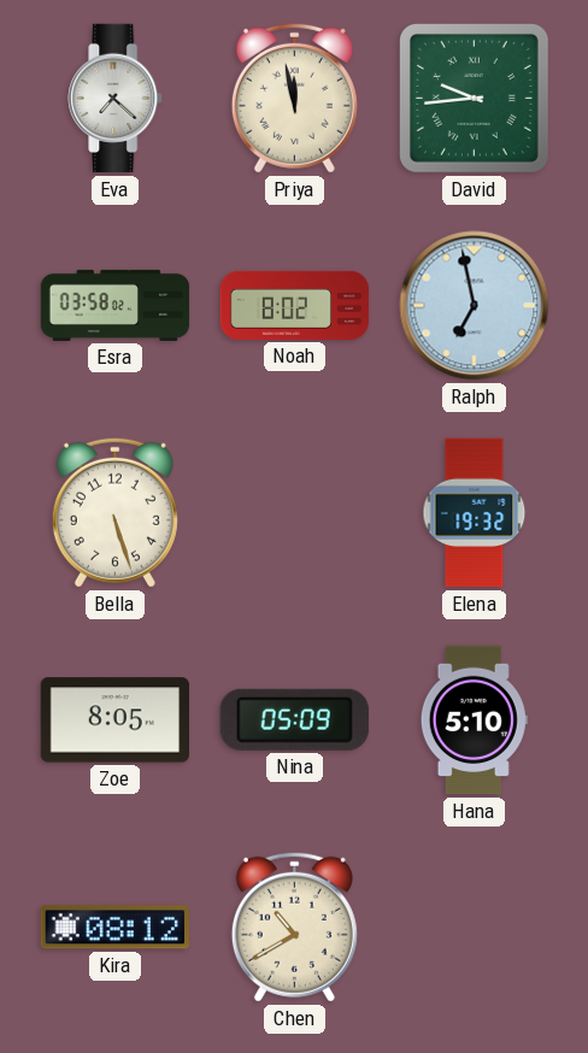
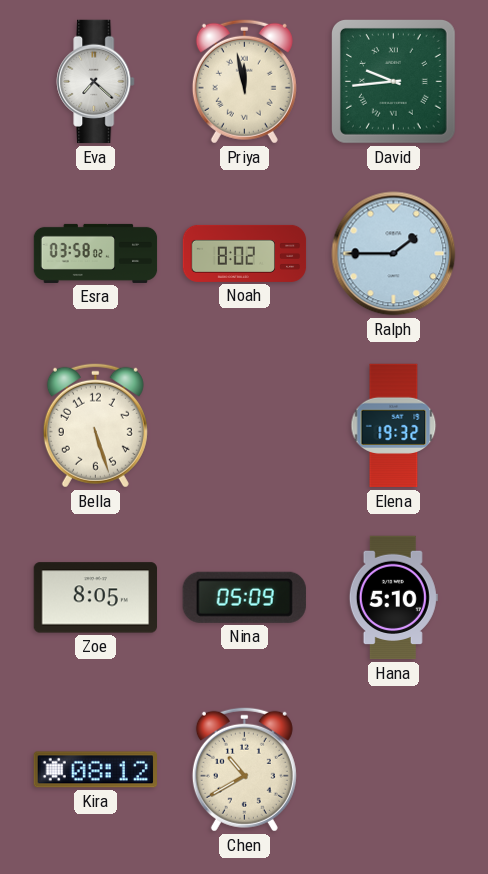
Ralph: 6:58 -> 1:45 (394, 254)
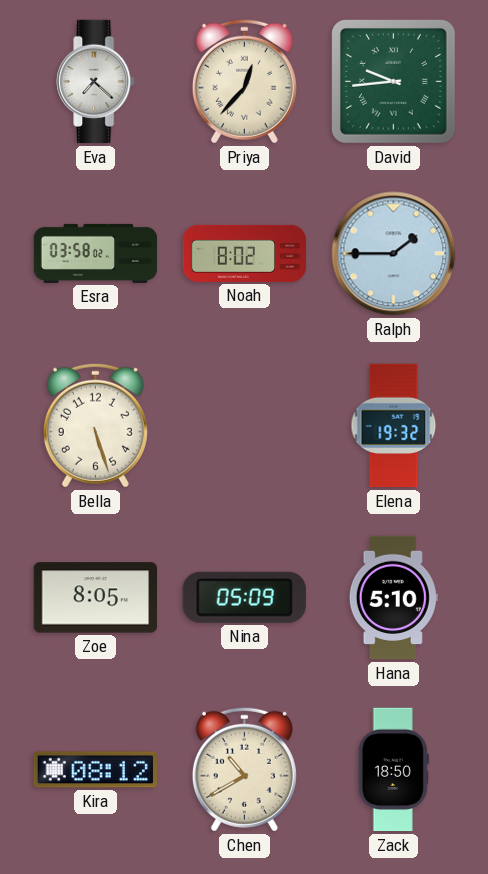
Priya: 11:58 -> 12:37 (244, 81)
Zack: none -> 18:50 (393, 770)
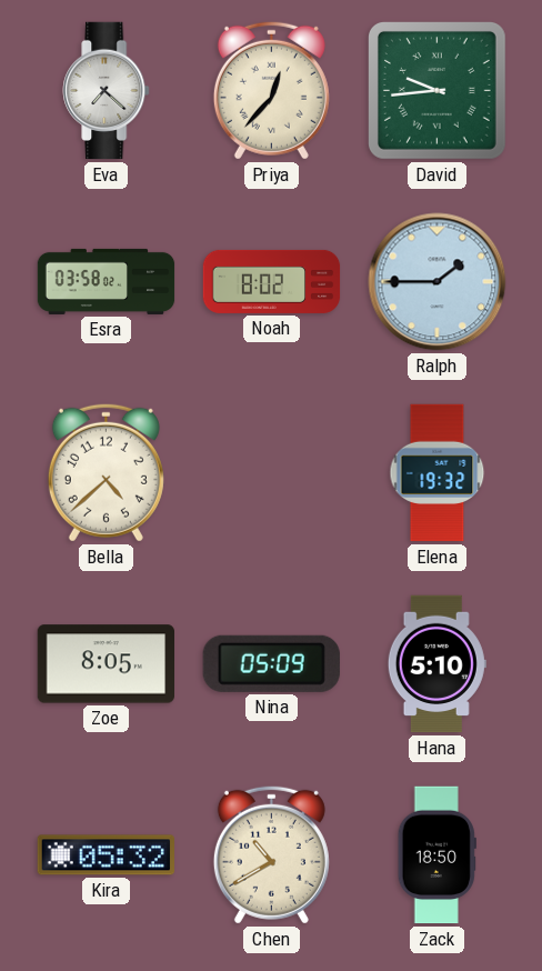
Bella: 5:27 -> 4:38 (106, 472)
Kira: 08:12 -> 05:32 (106, 855)
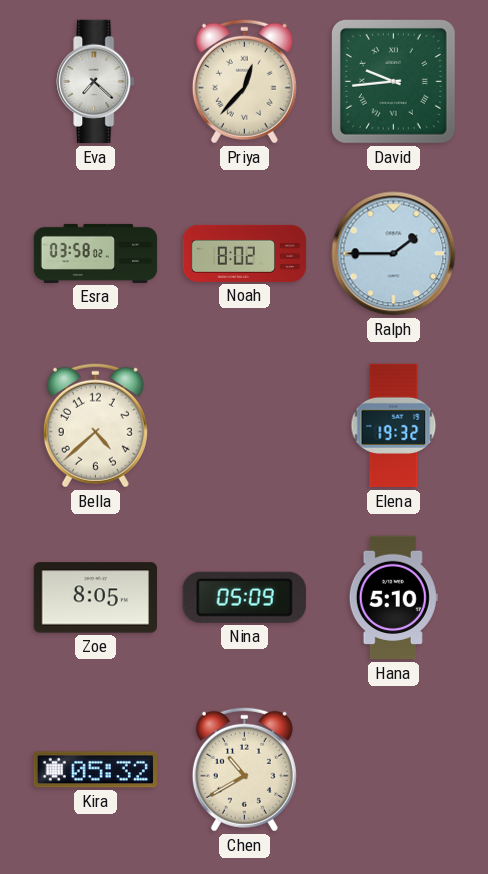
Zack: 18:50 -> none (436, 855)
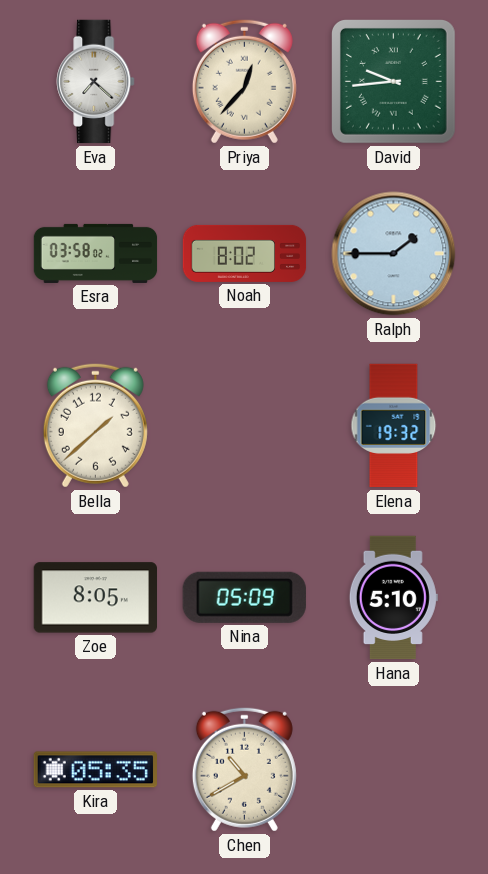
Bella: 4:38 -> 1:38 (95, 425)
Kira: 05:32 -> 05:35 (95, 770)
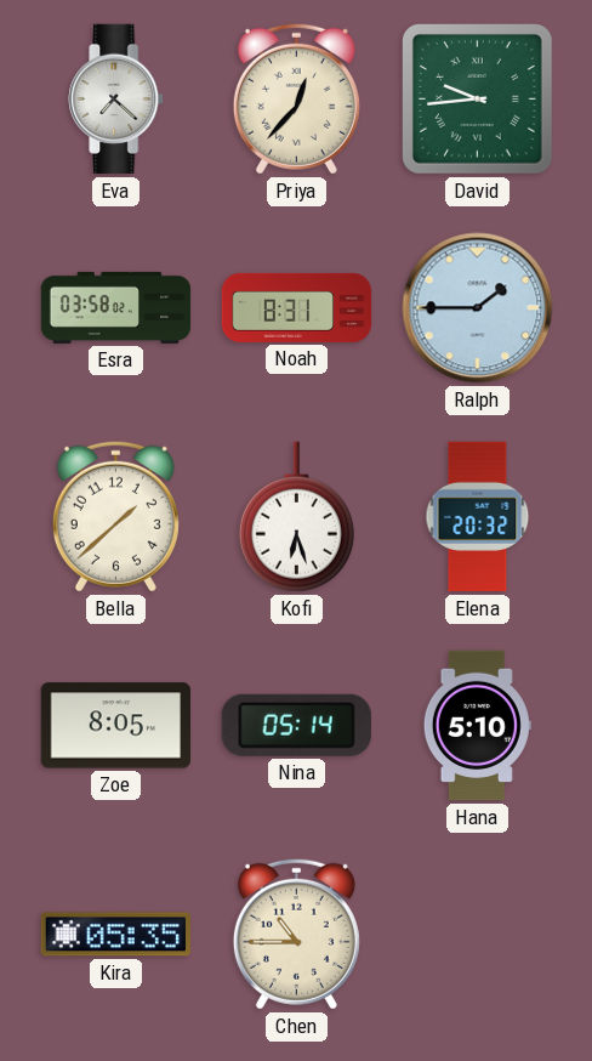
Noah: 8:02 -> 8:31 (297, 307)
Kofi: none -> 6:27 (296, 517)
Elena: 19:32 -> 20:32 (478, 517)
Nina: 05:09 -> 05:14 (296, 725)
Chen: 10:40 -> 10:45 (296, 934)
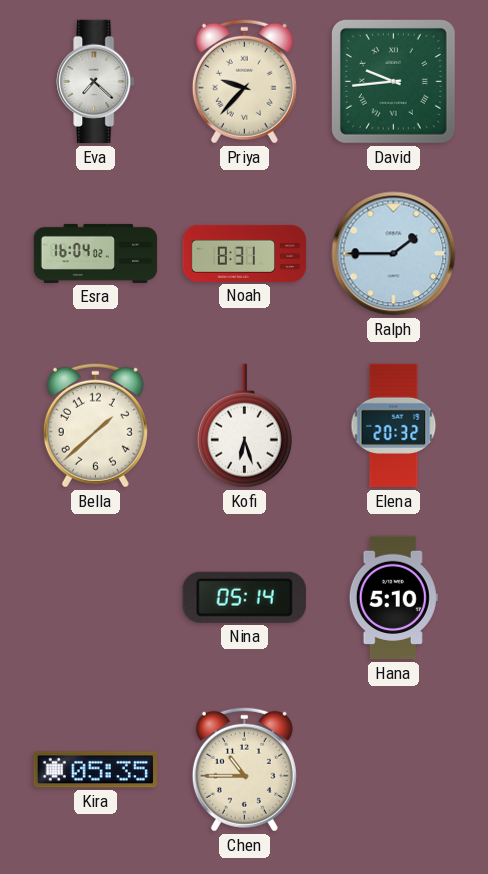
Priya: 12:37 -> 9:37 (244, 81)
Esra: 03:58 -> 16:04 (96, 253)
Zoe: 8:05 -> none (115, 726)
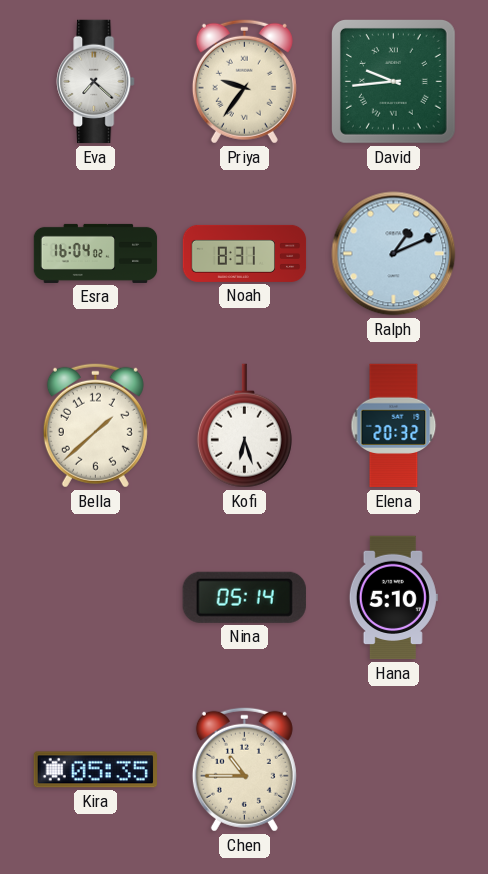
Priya: 9:37 -> 9:36 (244, 81)
Ralph: 1:45 -> 1:11 (394, 254)
